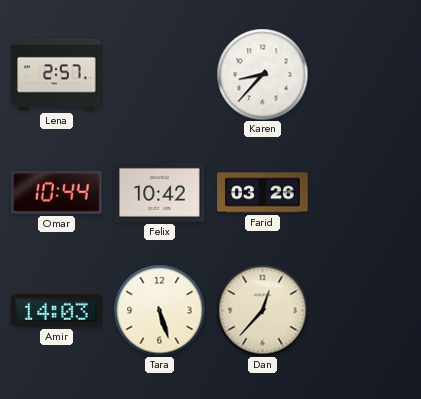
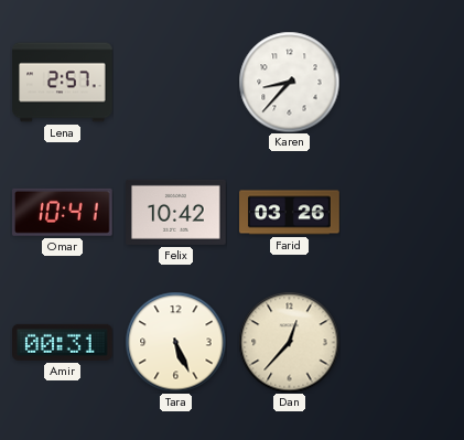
Omar: 10:44 -> 10:41 (63, 212)
Amir: 14:03 -> 00:31 (63, 342)
Tara: 5:27 -> 5:26 (175, 342)
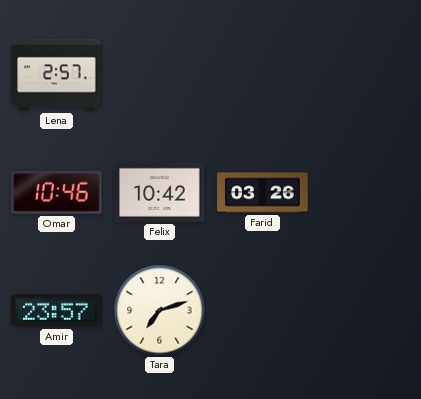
Karen: 8:37 -> none (289, 82)
Omar: 10:41 -> 10:46 (57, 192)
Amir: 00:31 -> 23:57 (57, 310)
Tara: 5:26 -> 7:12 (159, 310)
Dan: 12:37 -> none (289, 342)
